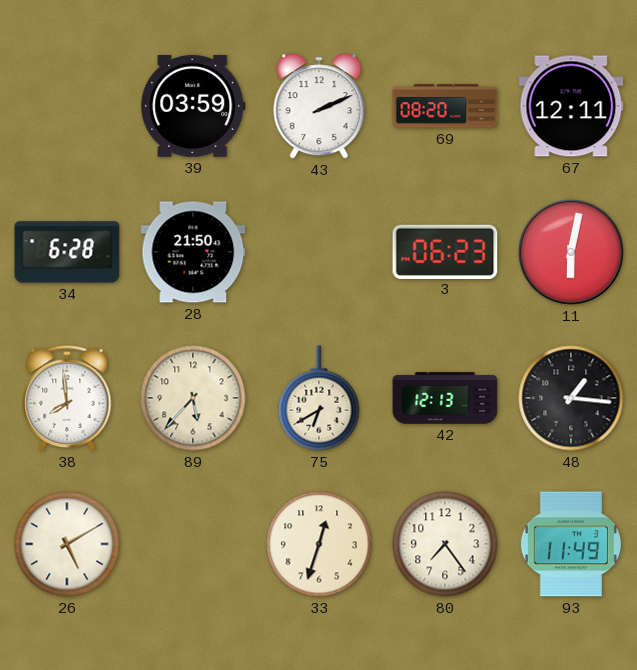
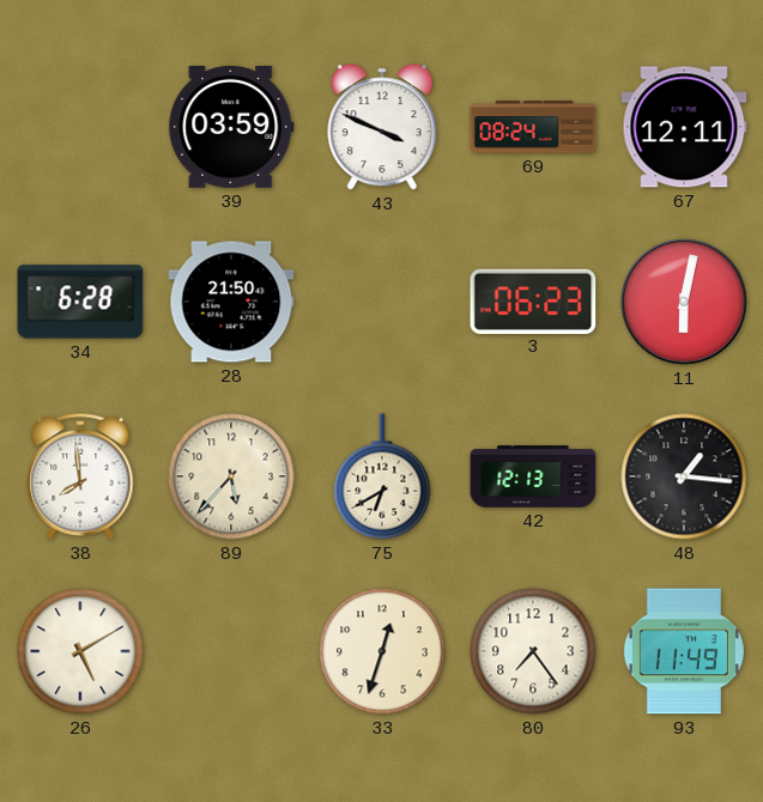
43: 2:11 -> 3:49 (382, 127)
69: 08:20 -> 08:24 (533, 127)
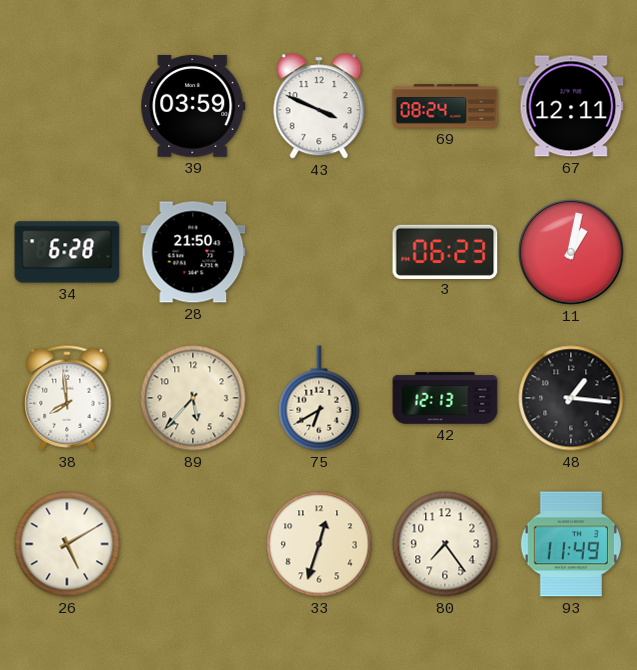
11: 6:02 -> 1:02 (571, 252)
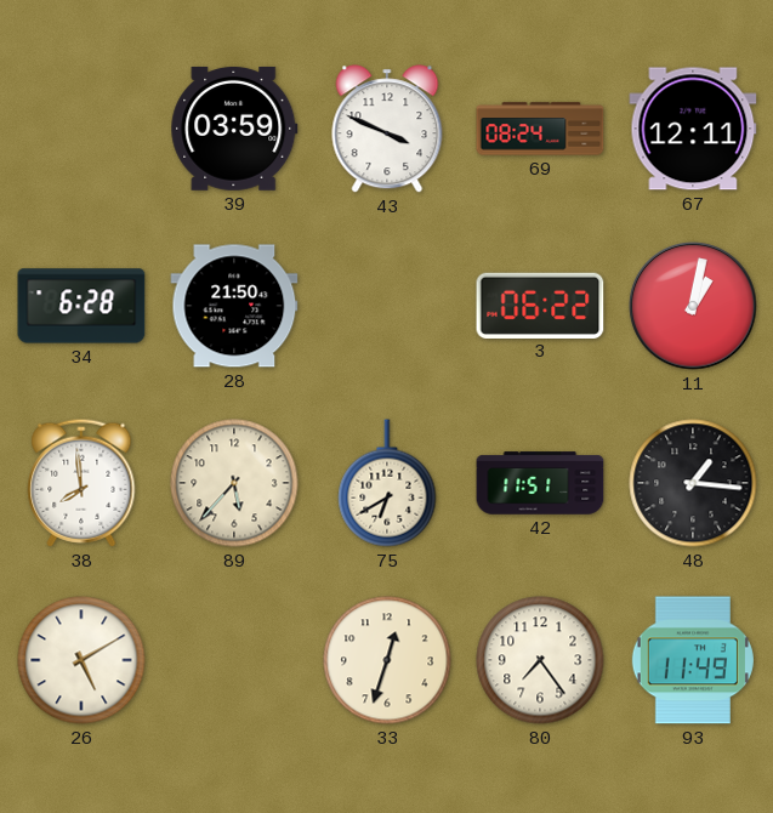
3: 06:23 -> 06:22 (540, 305)
42: 12:13 -> 11:51 (540, 483)
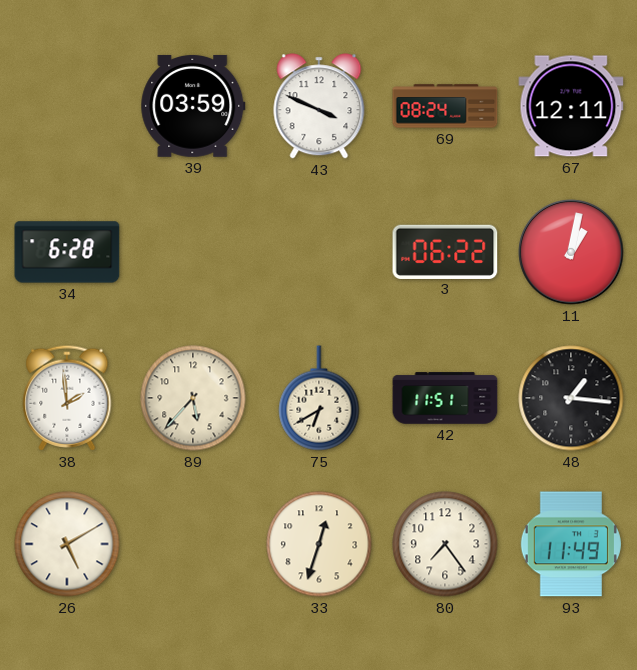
28: 21:50 -> none (234, 306)
38: 7:59 -> 1:59 (67, 398)
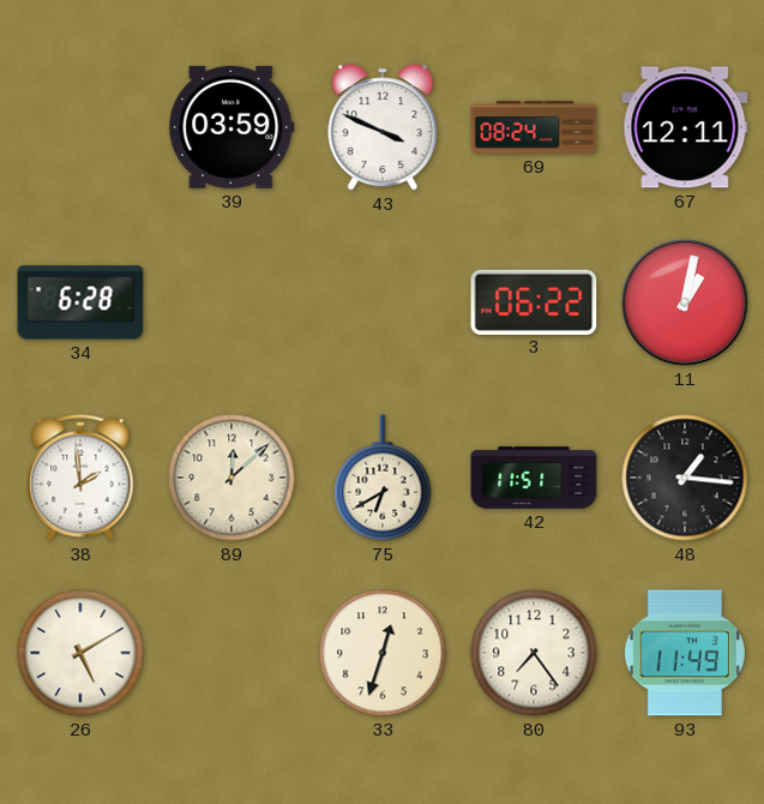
89: 5:37 -> 12:08 (231, 478)
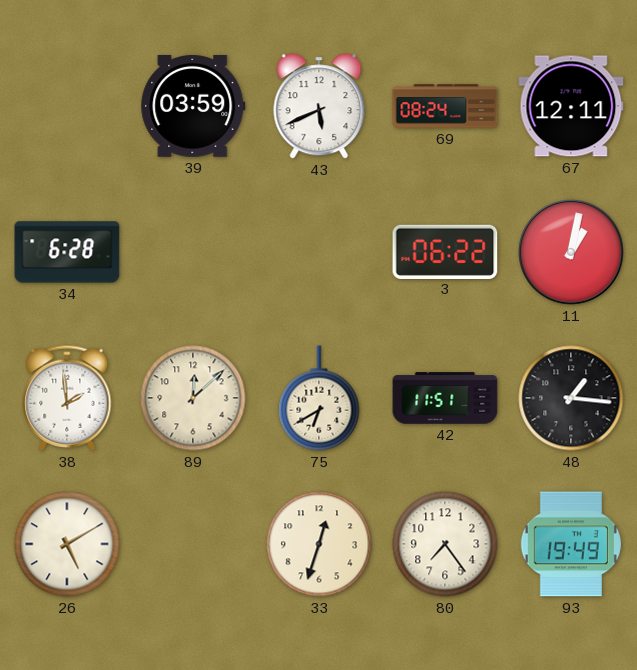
43: 3:49 -> 5:41 (319, 106)
93: 11:49 -> 19:49 (571, 544)
